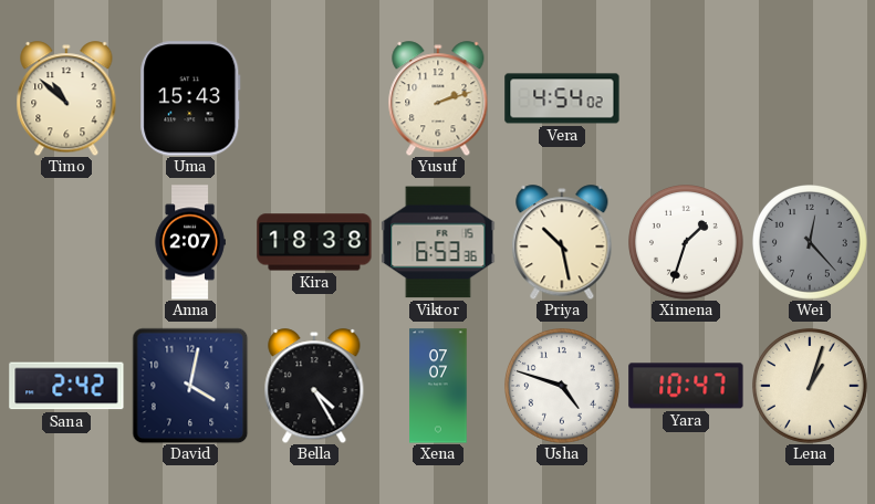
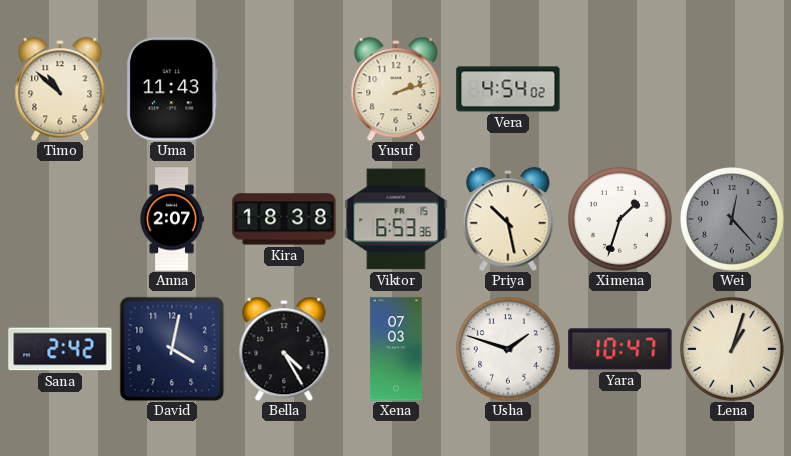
Uma: 15:43 -> 11:43 (172, 89)
Xena: 07:07 -> 07:03 (396, 349)
Usha: 4:48 -> 1:48 (509, 350)
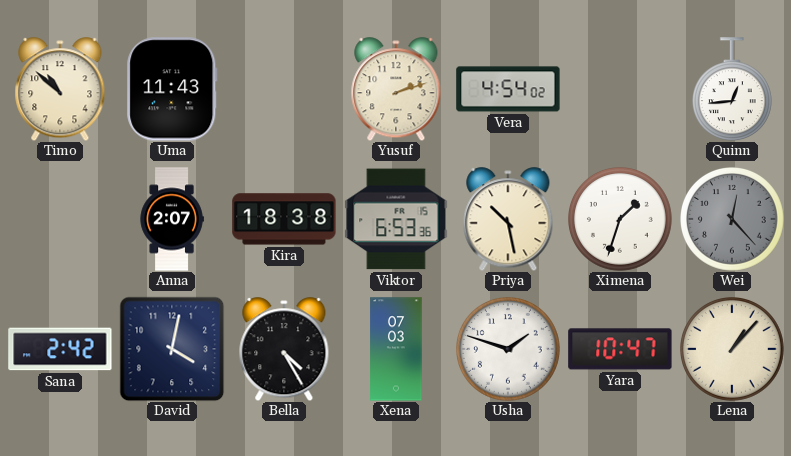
Quinn: none -> 12:44 (732, 89)
Lena: 1:03 -> 1:07 (733, 350)
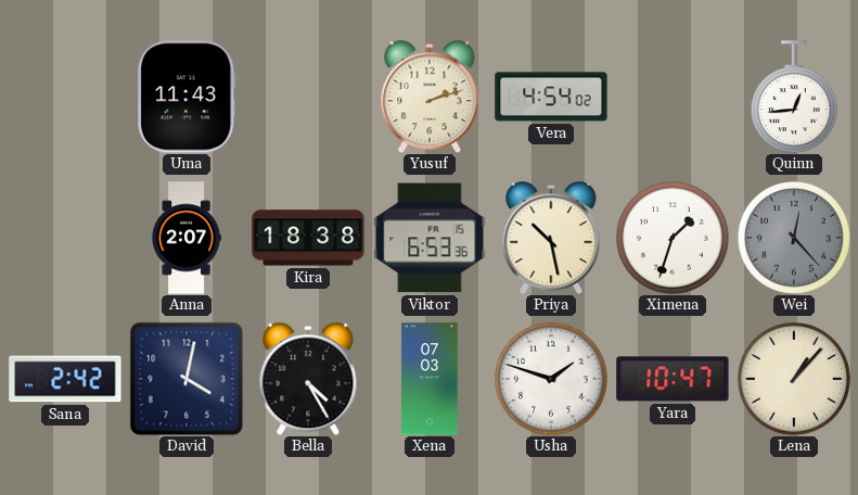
Timo: 10:52 -> none (60, 89)
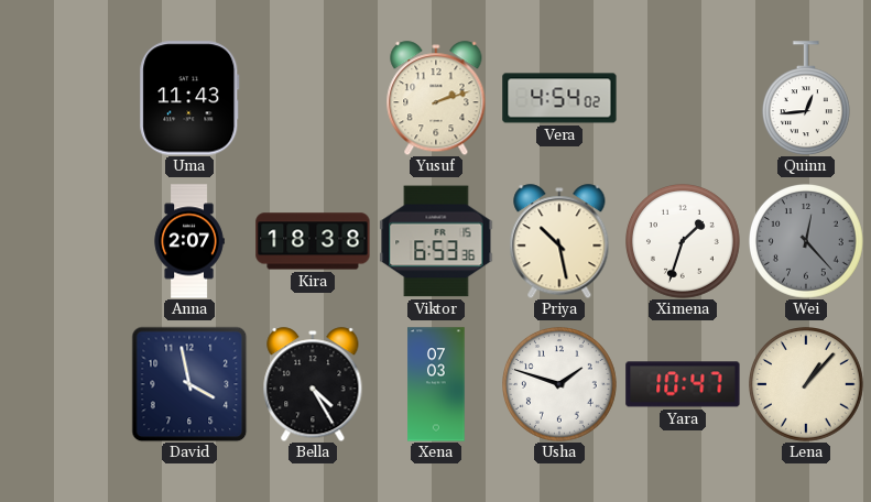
Sana: 2:42 -> none (65, 379)
David: 4:02 -> 3:58 (189, 384)
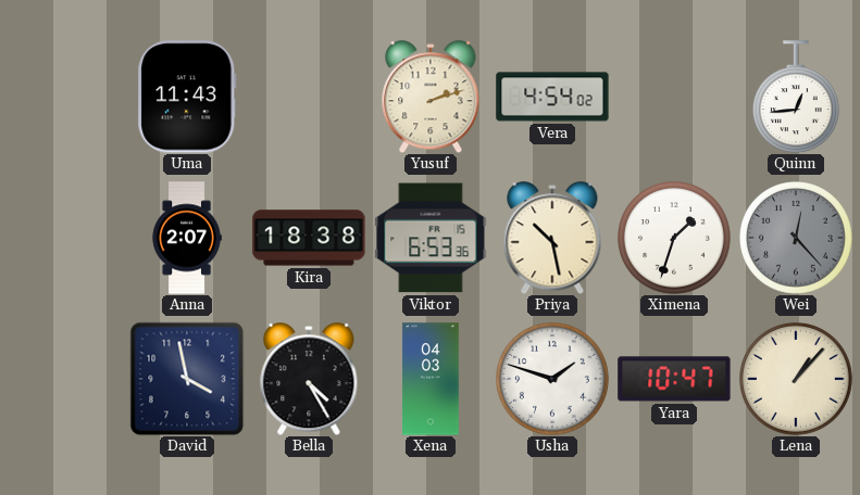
Xena: 07:03 -> 04:03 (431, 379)
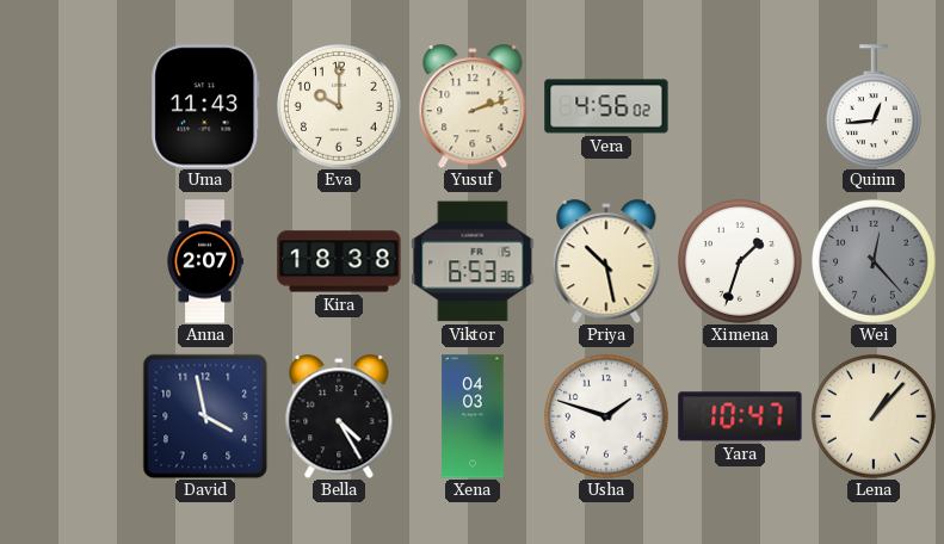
Eva: none -> 10:00 (340, 107)
Vera: 4:54 -> 4:56 (606, 106)
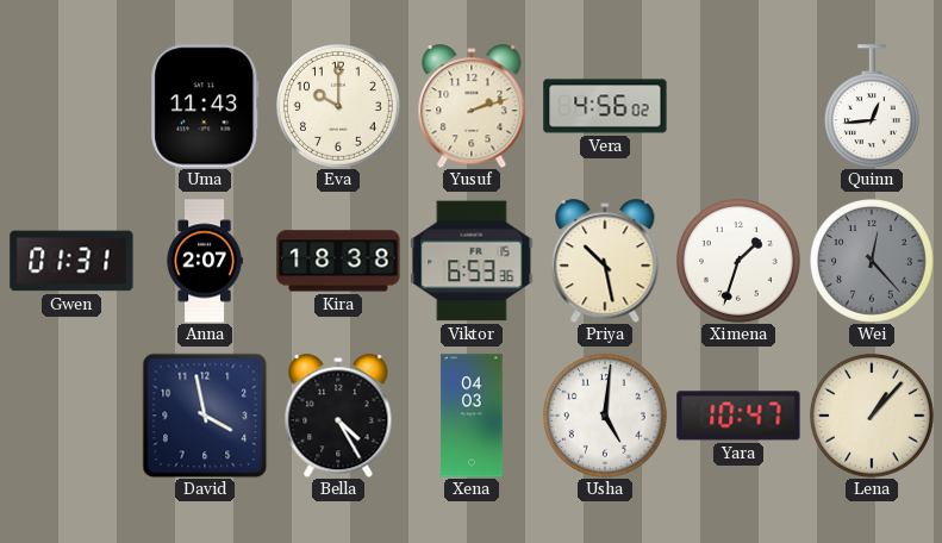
Gwen: none -> 01:31 (71, 261)
Usha: 1:48 -> 5:01 (606, 417)
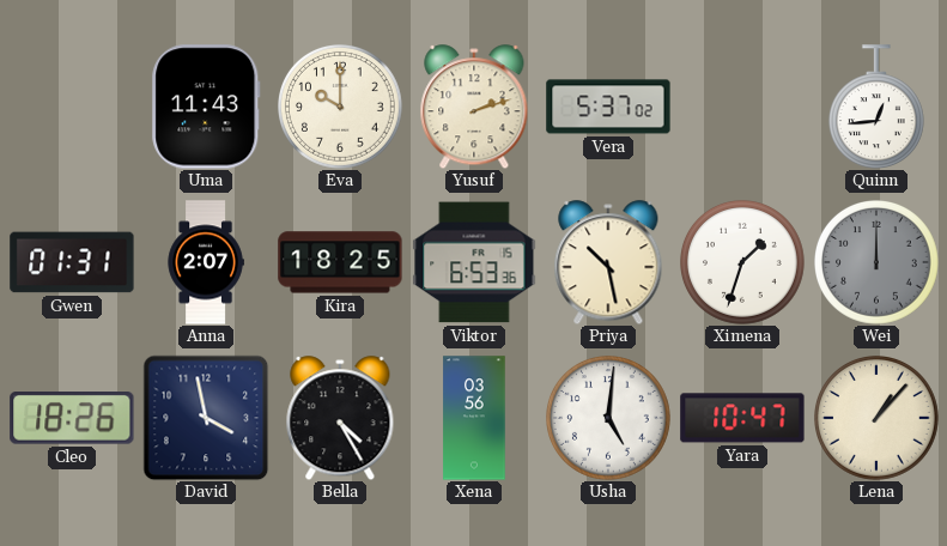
Vera: 4:56 -> 5:37 (608, 107)
Kira: 18:38 -> 18:25 (340, 262)
Wei: 12:23 -> 12:00 (878, 263)
Cleo: none -> 18:26 (72, 419)
Xena: 04:03 -> 03:56 (474, 418)
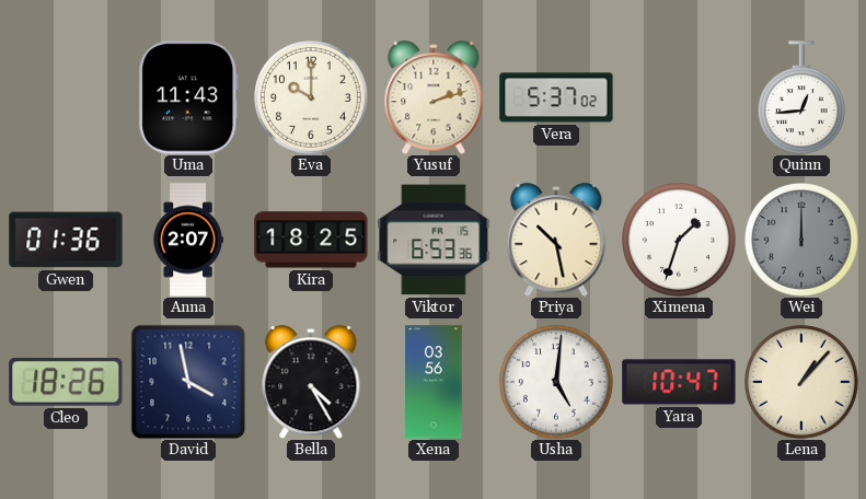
Gwen: 01:31 -> 01:36 (66, 240)
